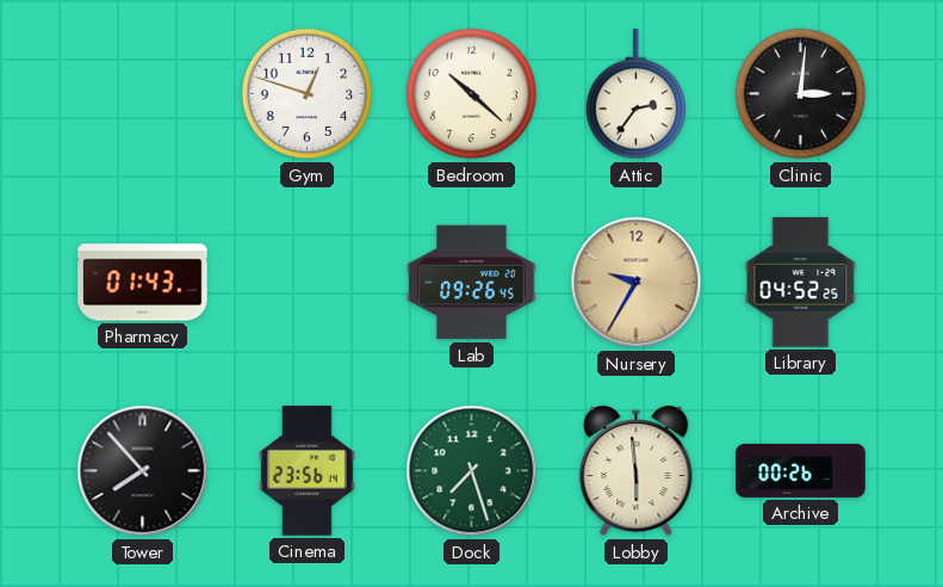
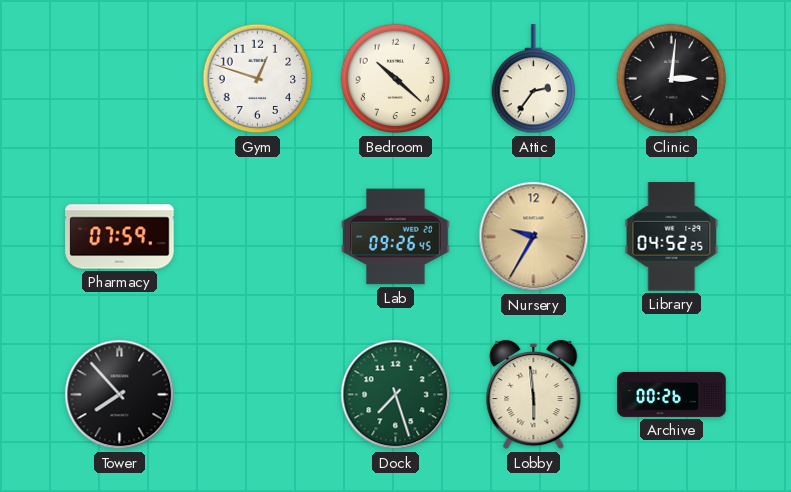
Pharmacy: 01:43 -> 07:59 (120, 237)
Cinema: 23:56 -> none (308, 471)
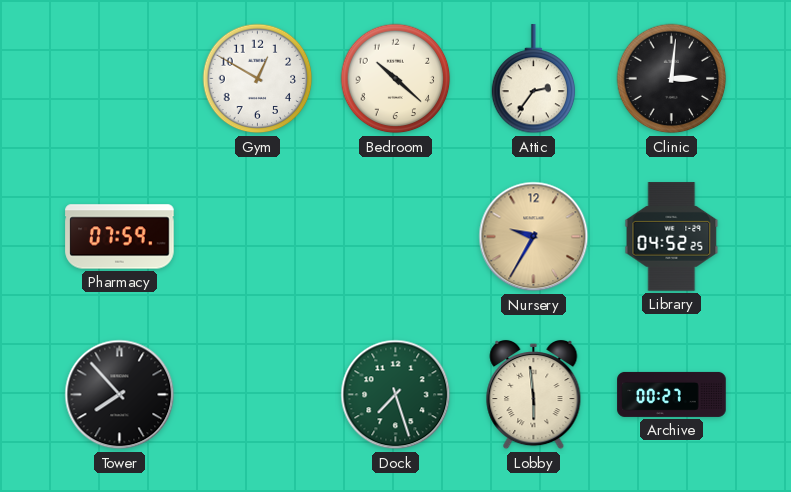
Gym: 12:48 -> 12:50 (258, 79)
Lab: 09:26 -> none (396, 237)
Archive: 00:26 -> 00:27 (672, 394)
